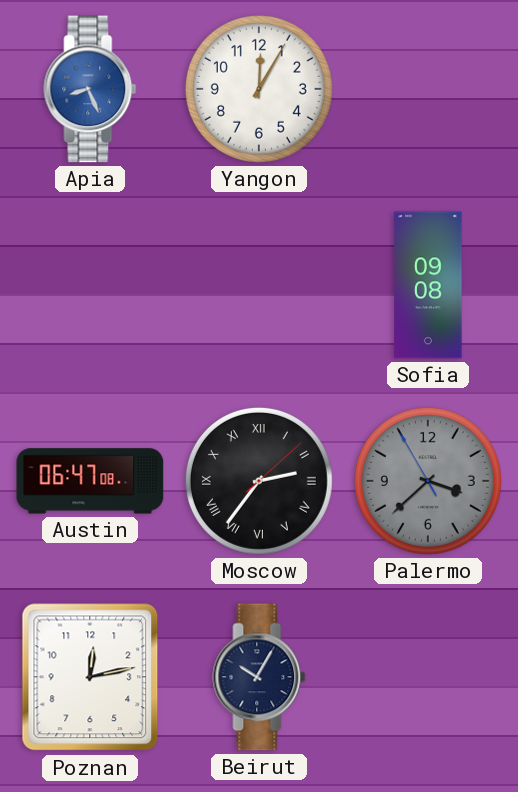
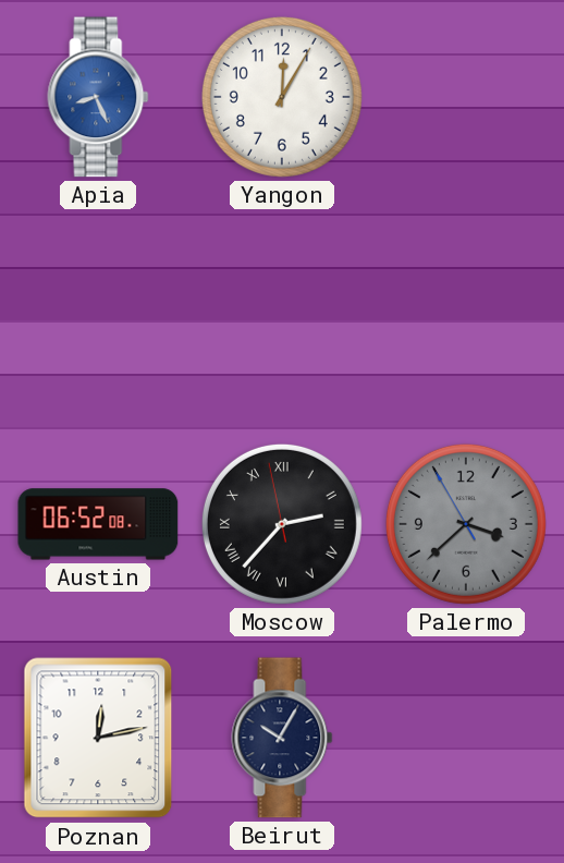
Sofia: 09:08 -> none (428, 285)
Austin: 06:47 -> 06:52 (98, 524)
Moscow: 2:36:08 -> 2:36:58 (282, 524)
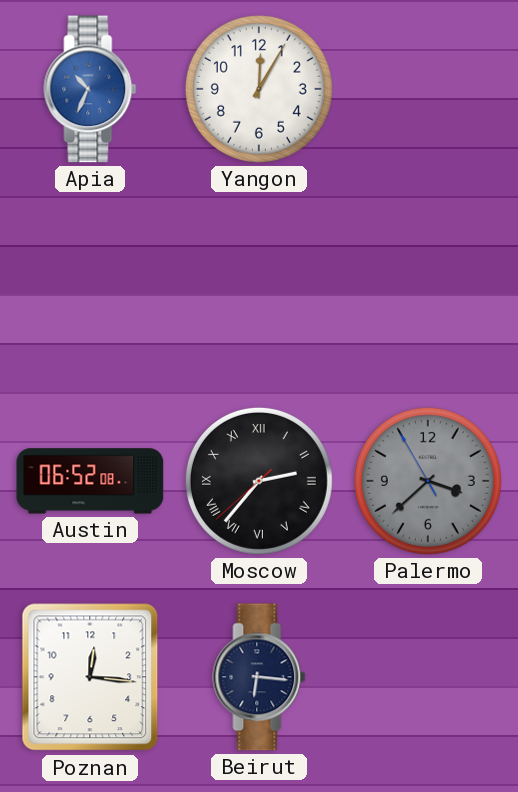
Apia: 8:26 -> 10:34 (90, 89)
Moscow: 2:36:58 -> 2:36:38 (259, 481)
Poznan: 12:13 -> 12:16 (90, 677)
Beirut: 10:05 -> 6:16 (259, 677)
